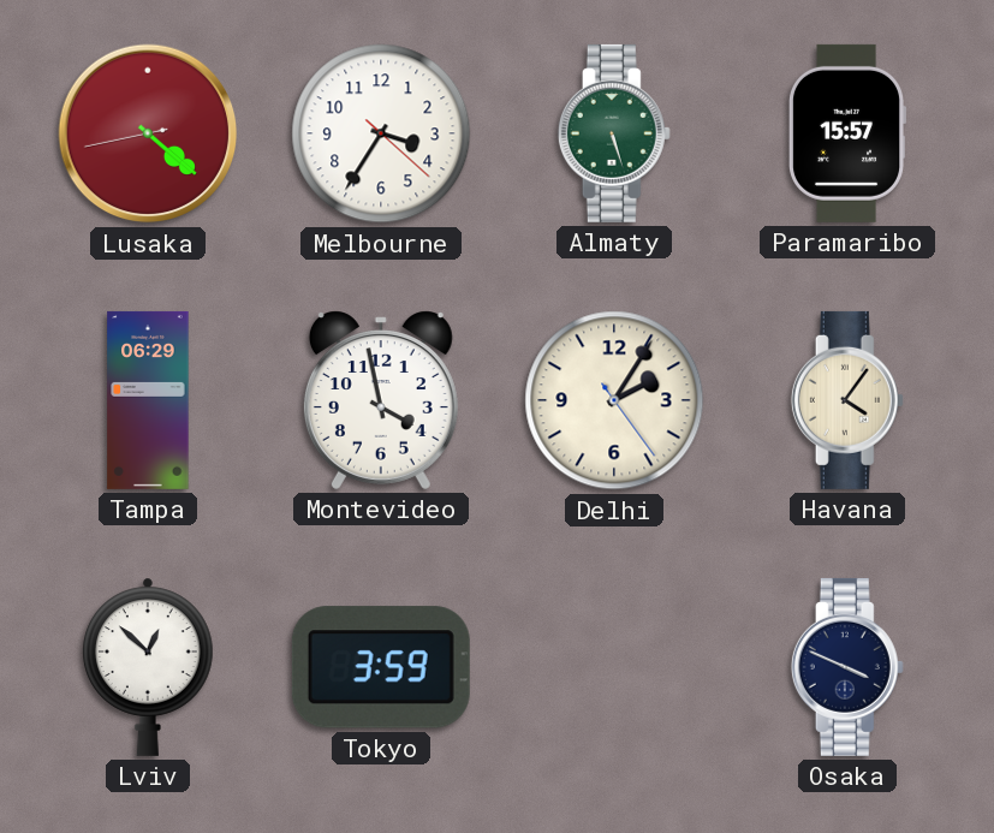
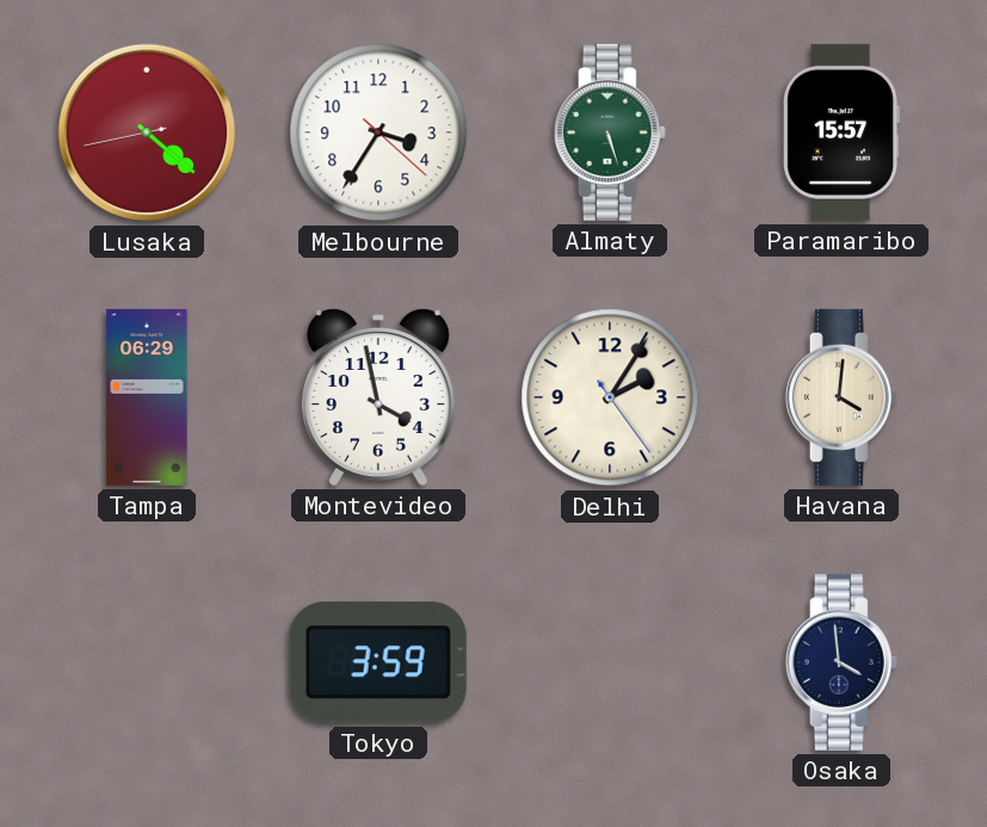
Havana: 4:06 -> 4:01 (841, 397)
Lviv: 12:52 -> none (149, 667)
Osaka: 3:49 -> 3:59 (841, 662)
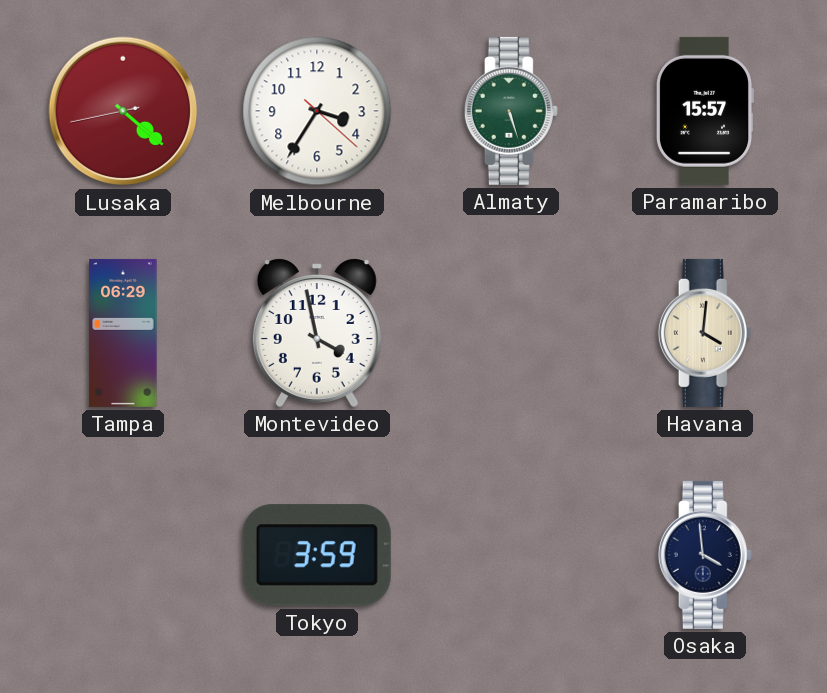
Delhi: 2:05 -> none (610, 397)
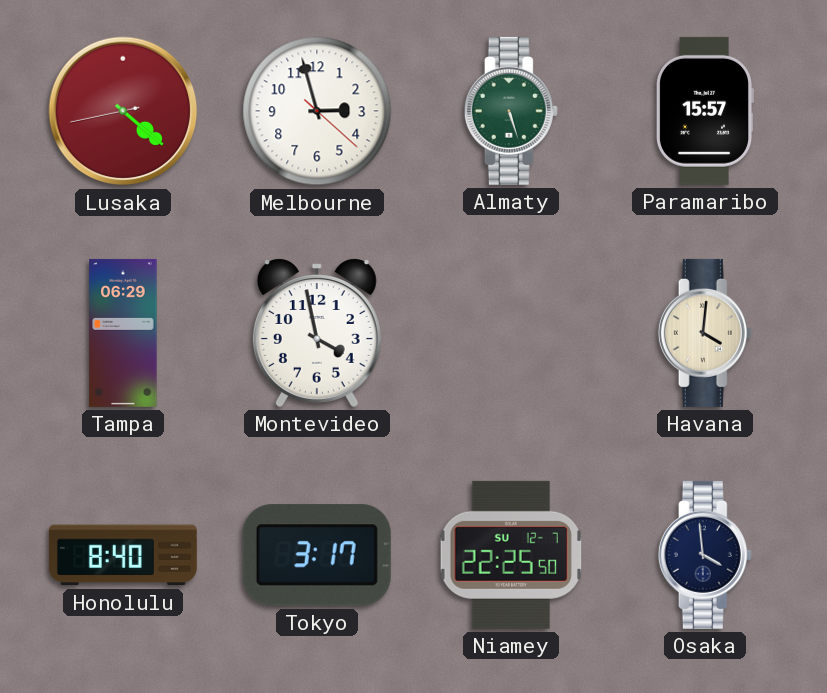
Melbourne: 3:35 -> 2:57 (317, 111)
Honolulu: none -> 8:40 (123, 555)
Tokyo: 3:59 -> 3:17 (317, 555)
Niamey: none -> 22:25 (510, 555)
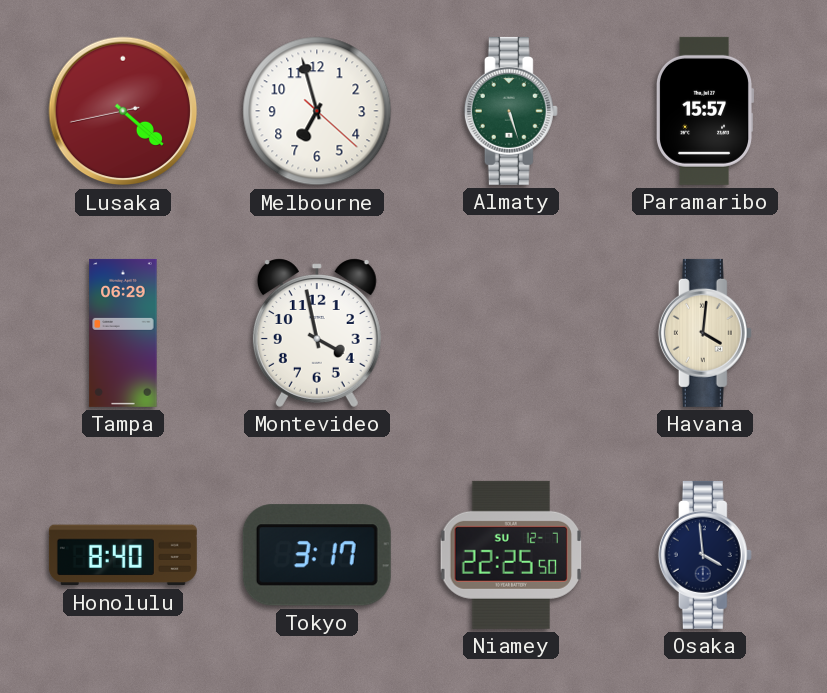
Melbourne: 2:57 -> 6:57 (317, 111)
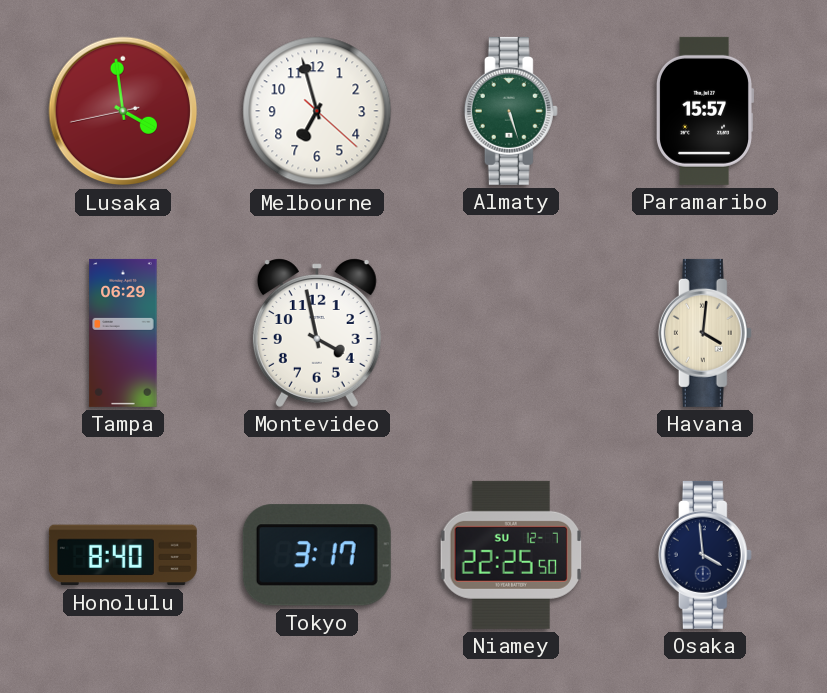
Lusaka: 4:21 -> 3:58 (123, 111)
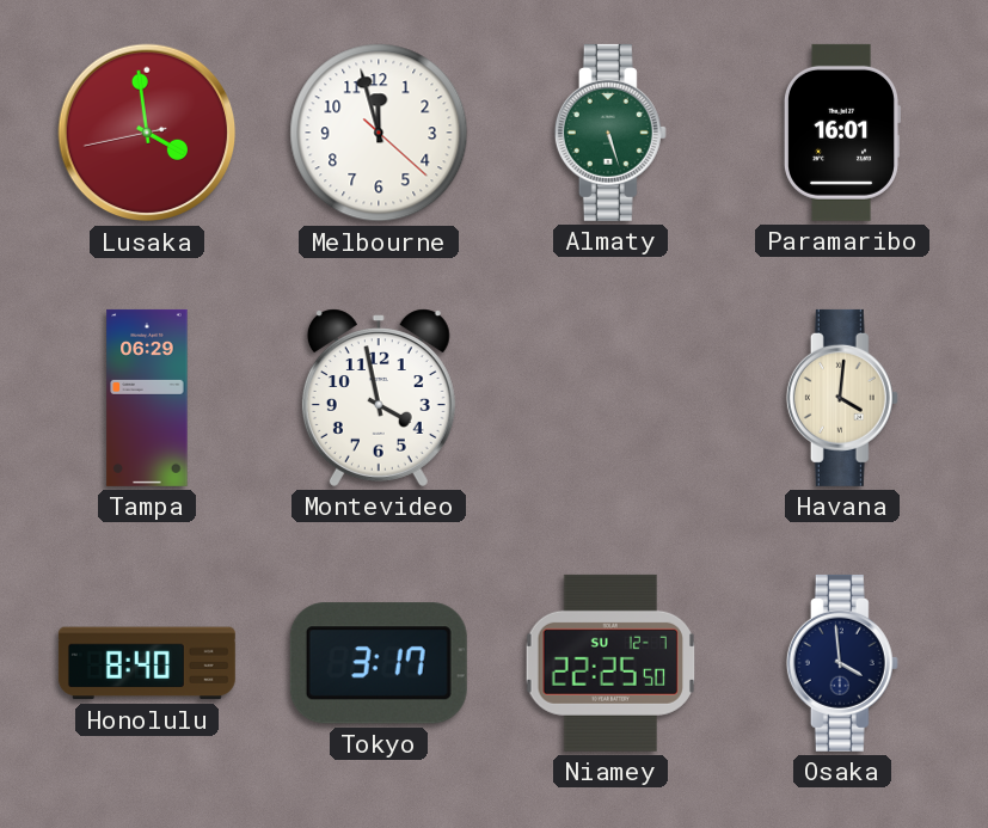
Melbourne: 6:57 -> 11:57 (379, 133)
Paramaribo: 15:57 -> 16:01 (841, 133)
